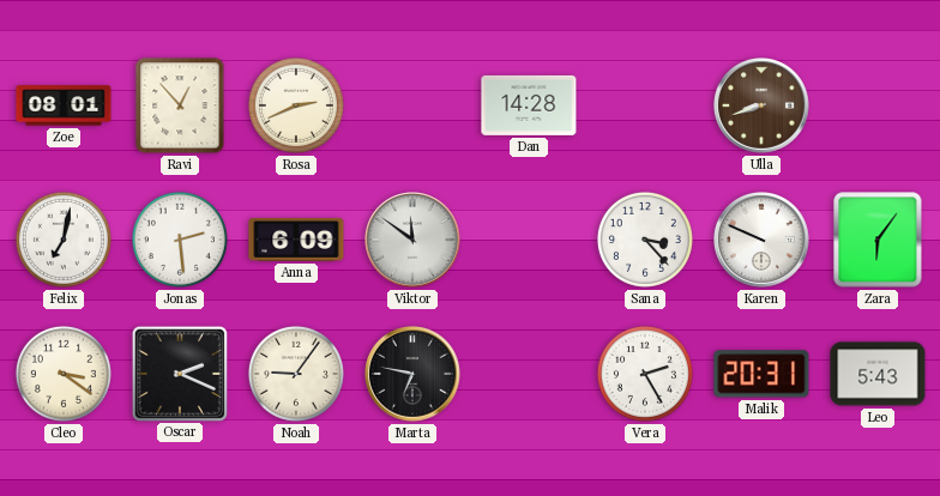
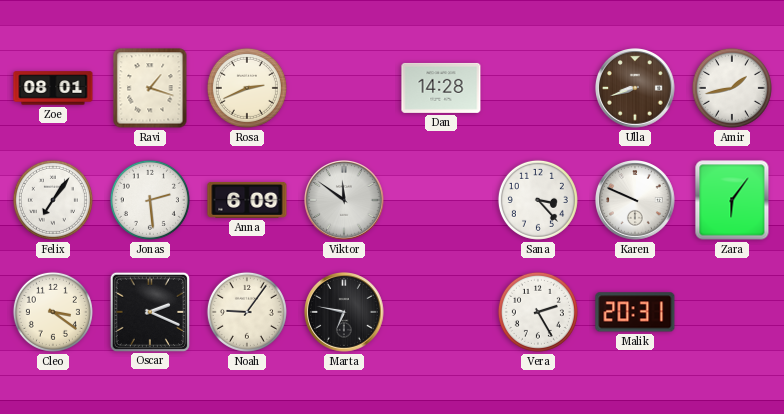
Ravi: 12:53 -> 1:18 (150, 88)
Amir: none -> 1:43 (732, 88)
Felix: 7:02 -> 7:06 (53, 200)
Leo: 5:43 -> none (878, 374)
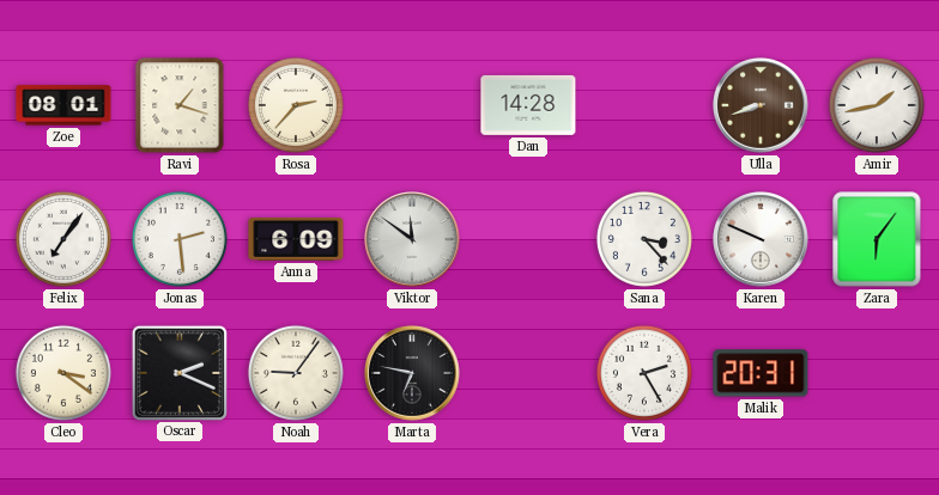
Rosa: 2:41 -> 2:37 (296, 105)
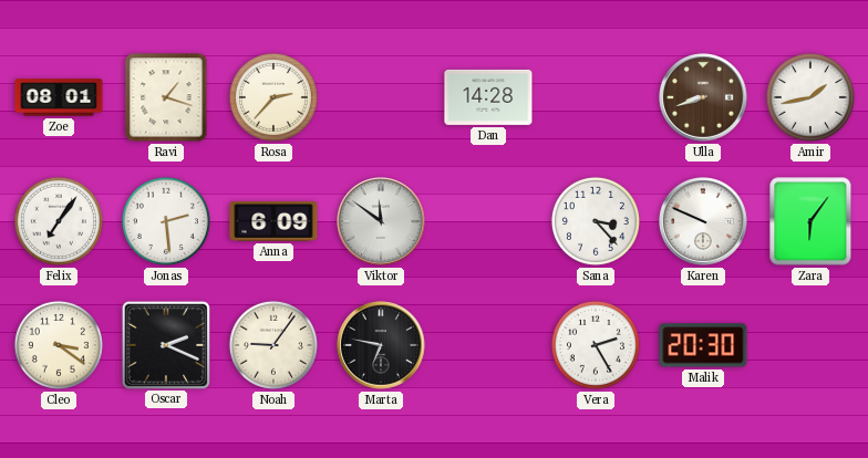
Malik: 20:31 -> 20:30 (703, 345)
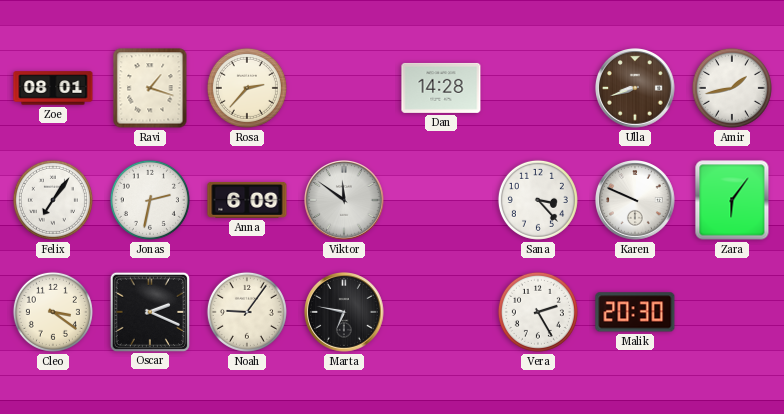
Jonas: 2:29 -> 2:32 (150, 200)
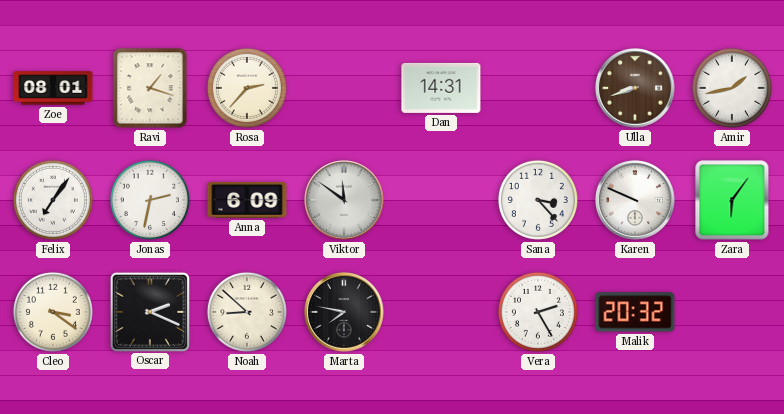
Dan: 14:28 -> 14:31 (441, 88)
Noah: 9:06 -> 8:52 (247, 312)
Marta: 6:47 -> 7:47 (344, 312)
Malik: 20:30 -> 20:32 (635, 312)
